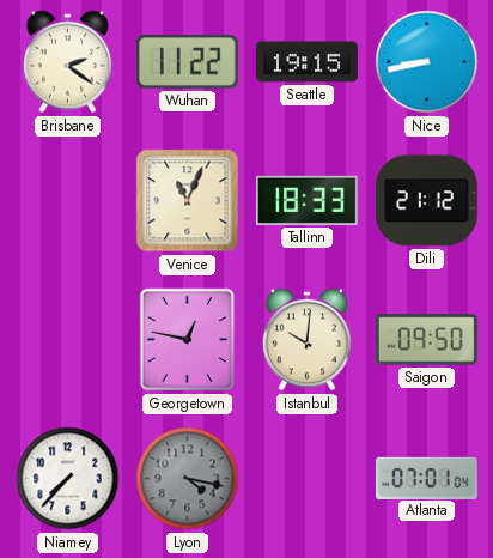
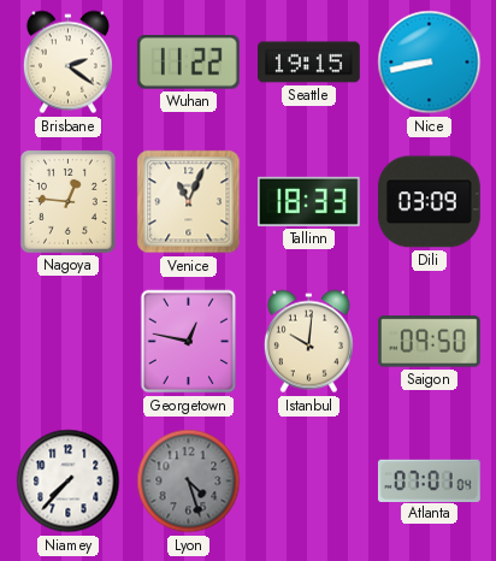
Nagoya: none -> 12:46 (67, 201)
Dili: 21:12 -> 03:09 (429, 202)
Lyon: 4:17 -> 4:27 (189, 482)
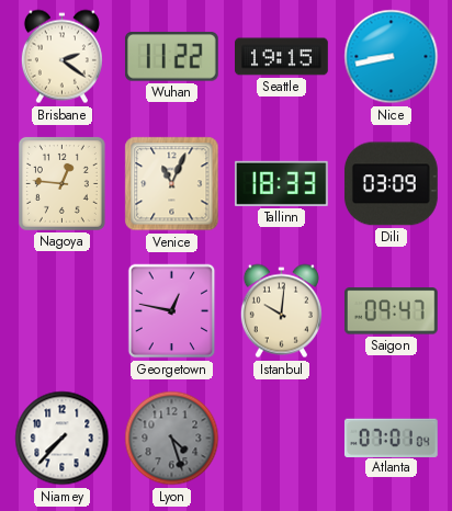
Saigon: 09:50 -> 09:47 (391, 311)
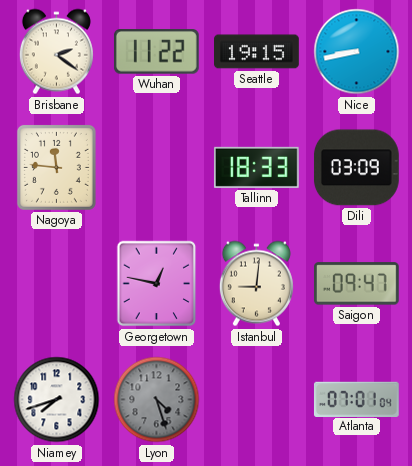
Nagoya: 12:46 -> 11:46 (56, 167)
Venice: 11:04 -> none (172, 184)
Istanbul: 10:01 -> 9:01 (256, 284)
Niamey: 7:37 -> 7:42 (57, 400)
